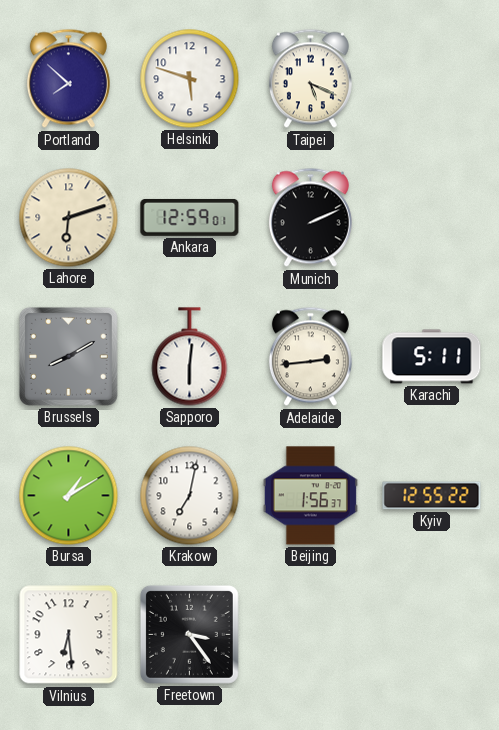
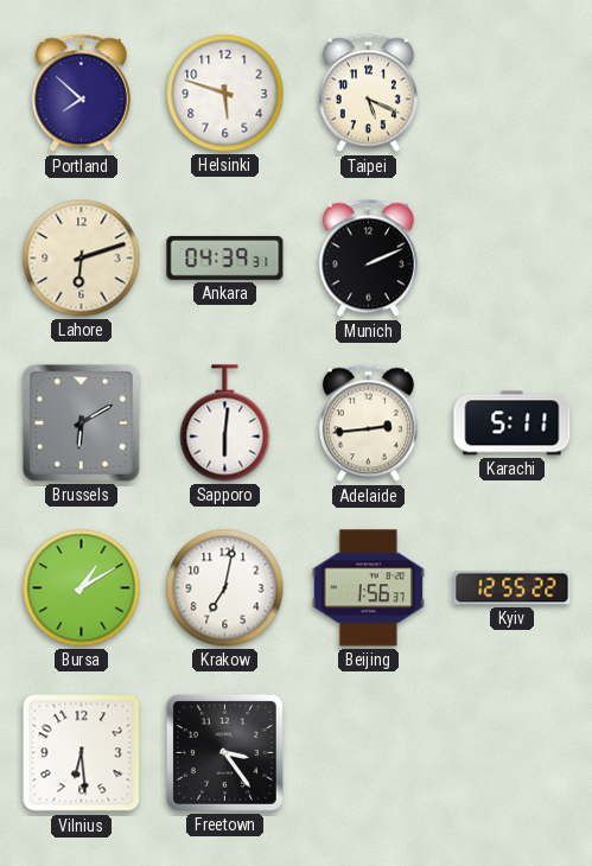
Ankara: 12:59 -> 04:39 (225, 257)
Brussels: 8:10 -> 6:10 (81, 422)
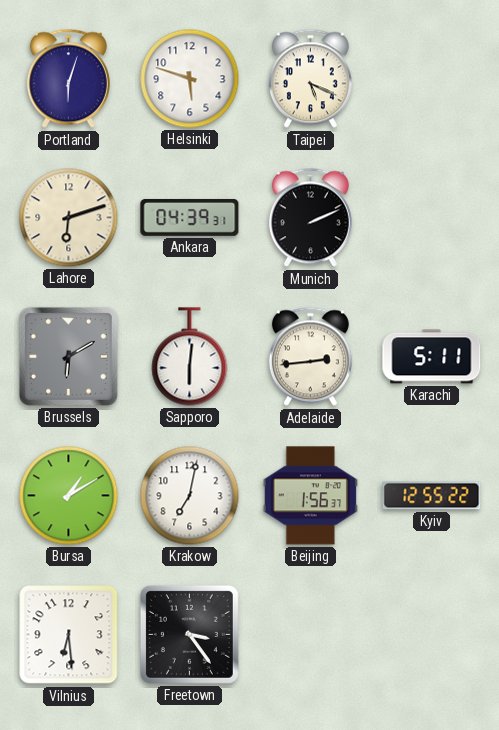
Portland: 7:52 -> 6:03 (68, 79)
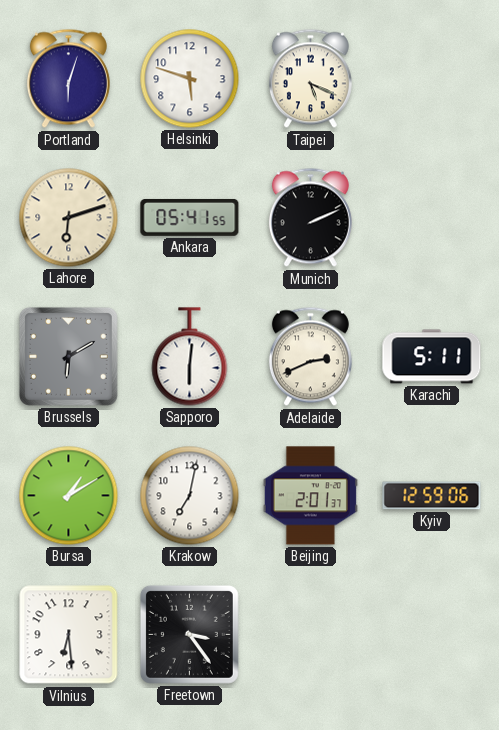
Ankara: 04:39 -> 05:41 (190, 217)
Adelaide: 2:44 -> 2:41 (310, 357)
Beijing: 1:56 -> 2:01 (310, 496)
Kyiv: 12:55 -> 12:59 (432, 496)
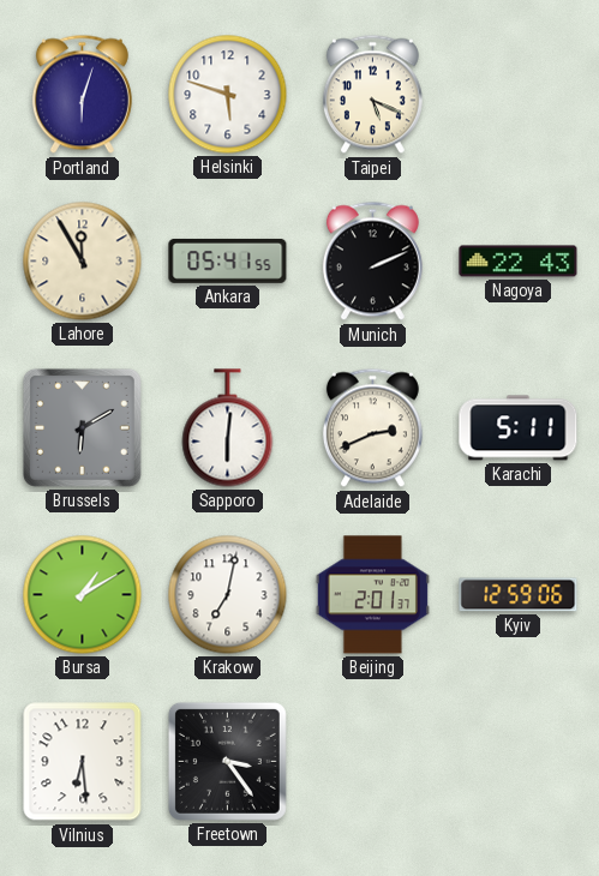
Lahore: 6:12 -> 11:55 (83, 262)
Nagoya: none -> 22:43 (519, 262)
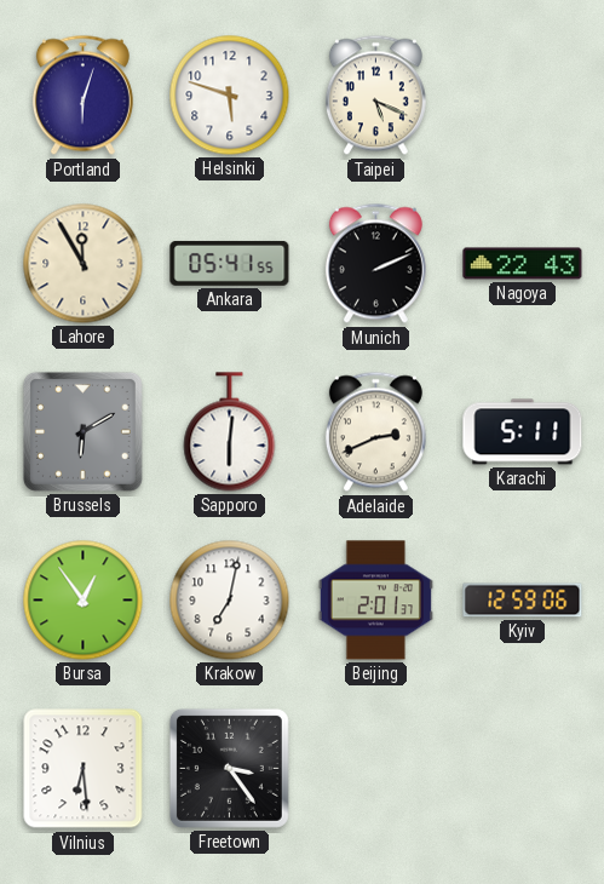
Bursa: 1:10 -> 12:54 (84, 601)
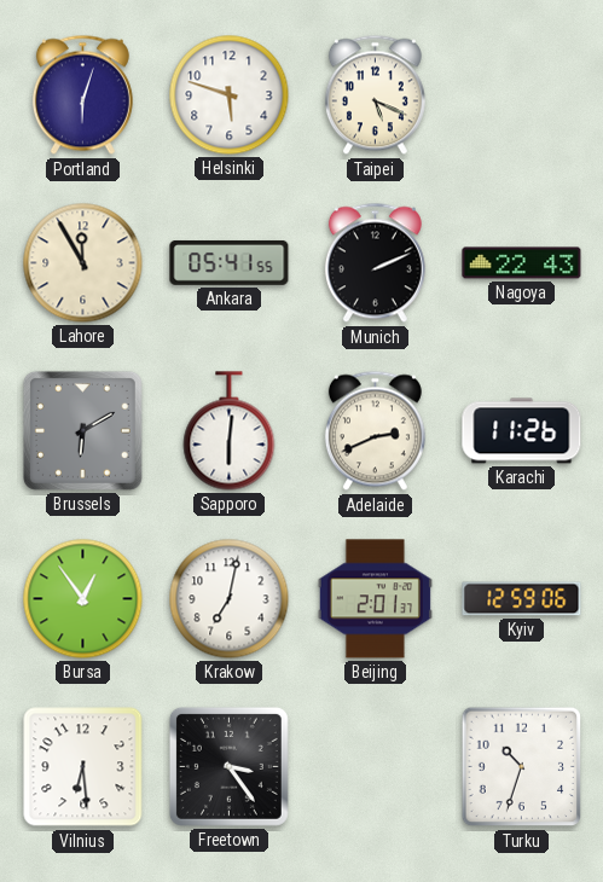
Karachi: 5:11 -> 11:26 (522, 431)
Turku: none -> 10:33 (522, 767)
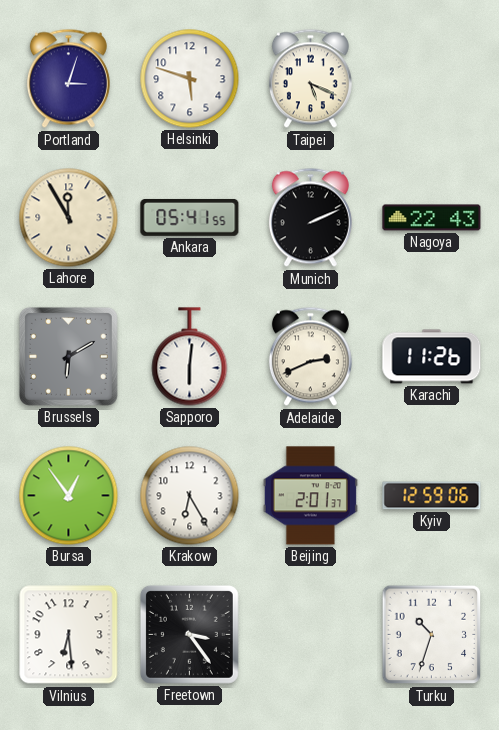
Portland: 6:03 -> 3:03 (68, 79)
Krakow: 7:02 -> 6:25 (190, 496)
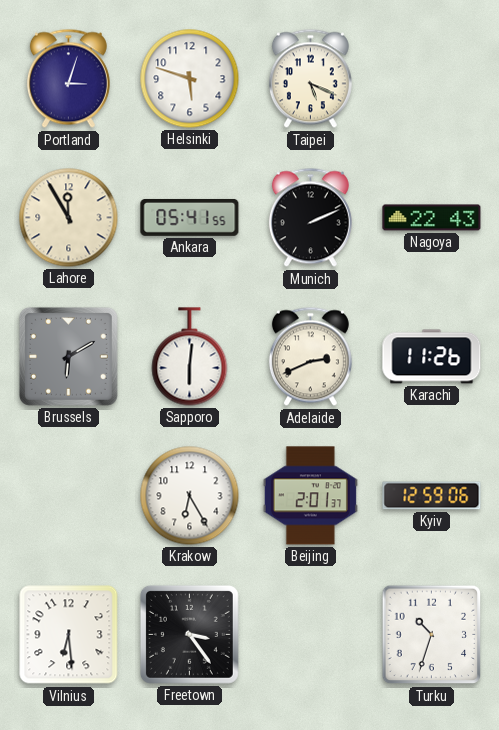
Bursa: 12:54 -> none (69, 496)
